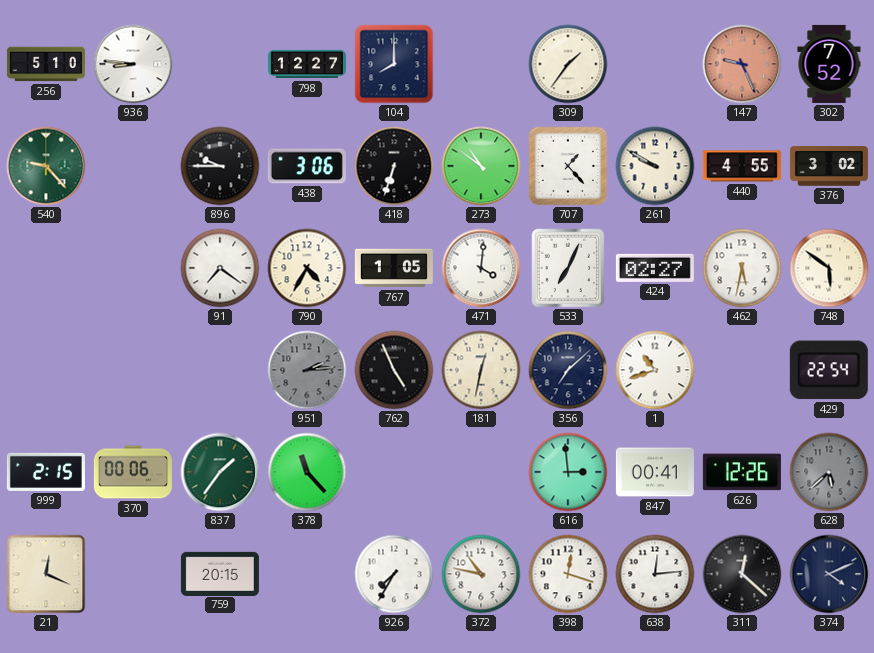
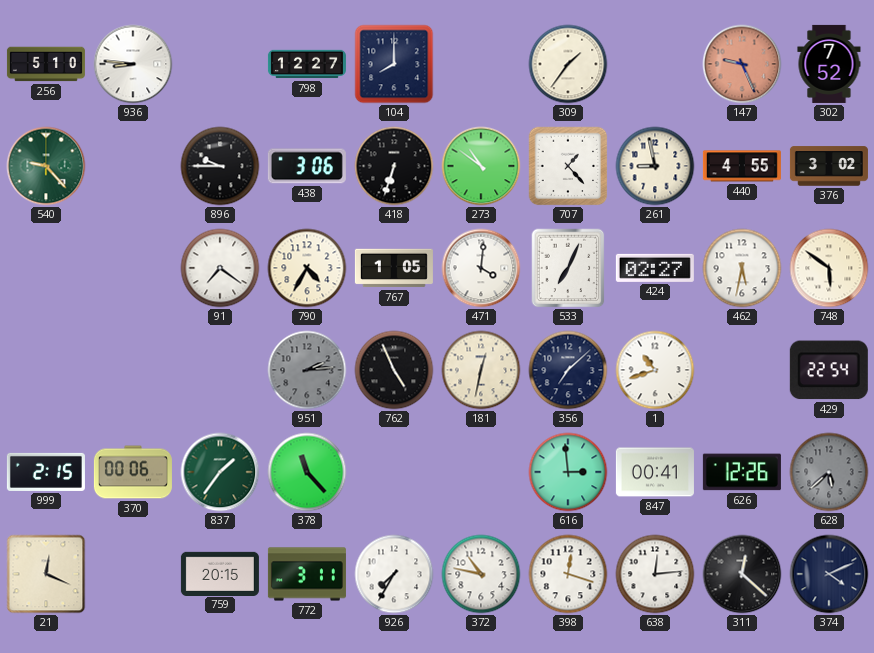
261: 9:50 -> 8:58 (655, 166)
772: none -> 3:11 (307, 574)
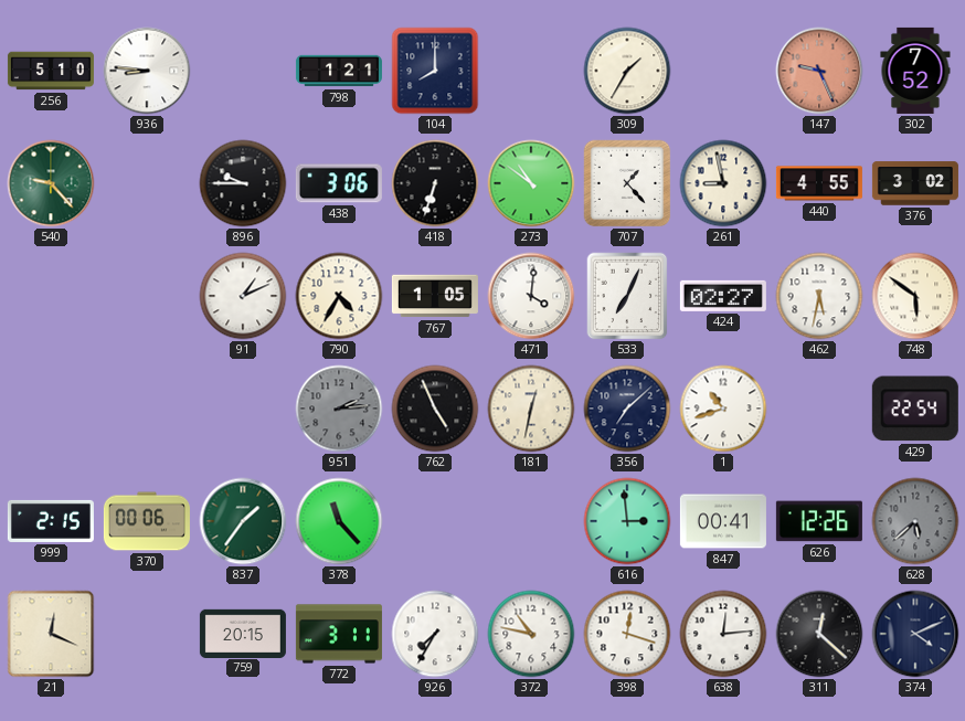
798: 12:27 -> 1:21 (339, 71)
309: 1:36 -> 1:35 (627, 71)
91: 7:21 -> 1:11 (243, 296)
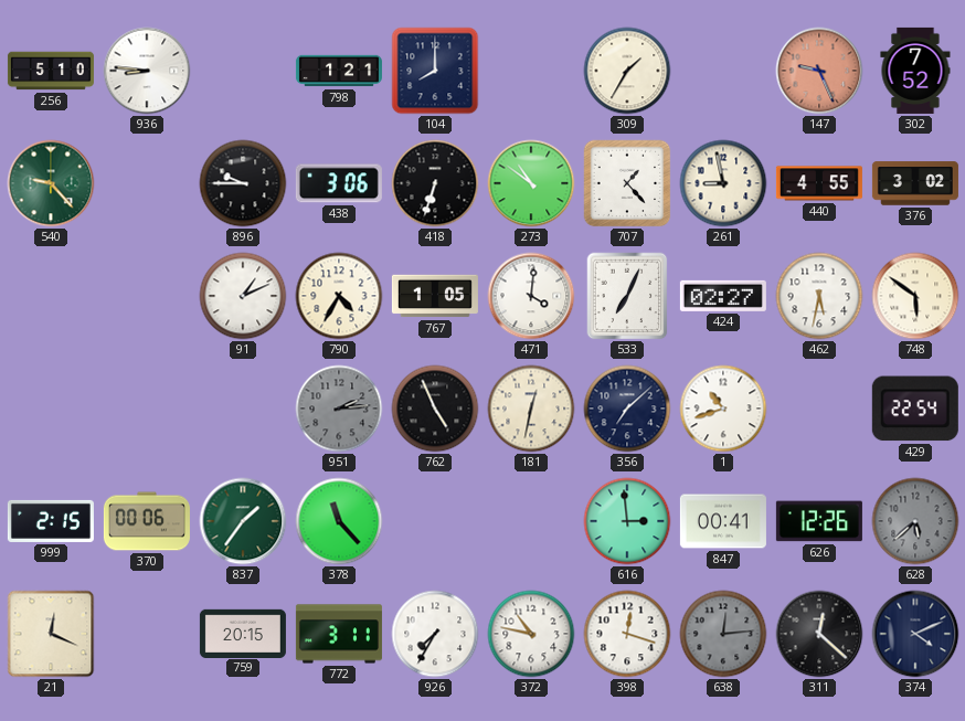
638 dial: white -> grey (723, 634)
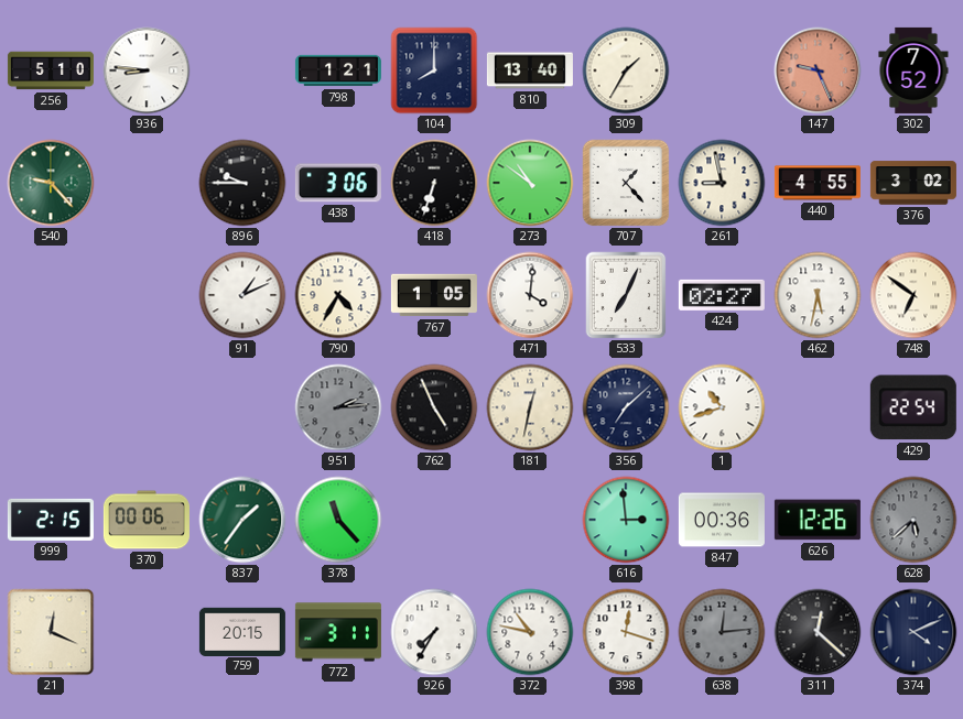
810: none -> 13:40 (530, 70)
748: 5:51 -> 6:51 (913, 295)
847: 00:41 -> 00:36 (722, 520)
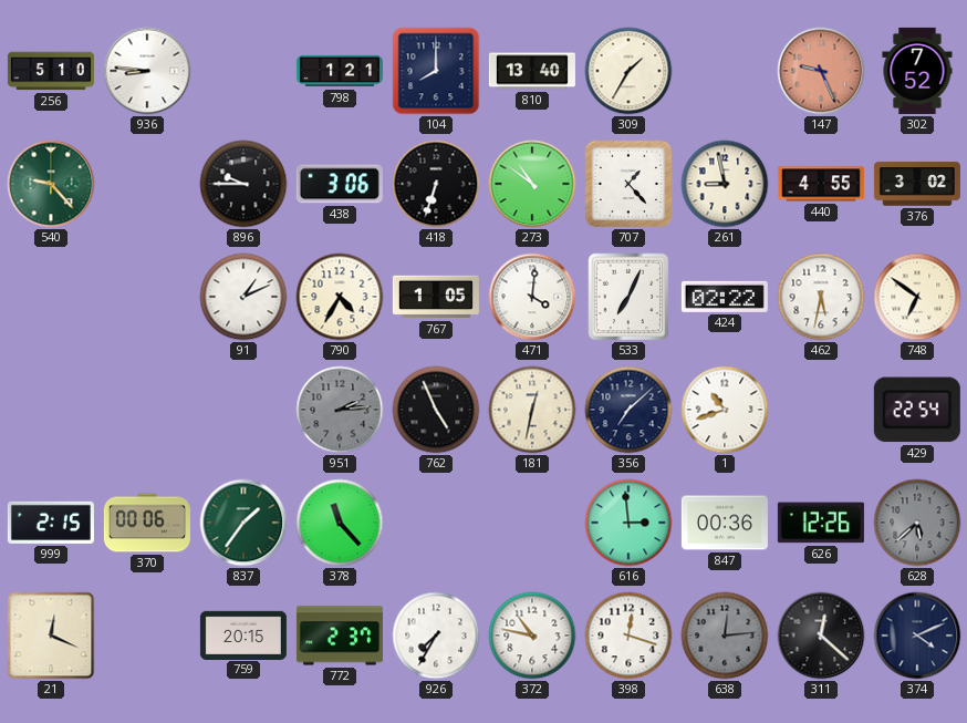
424: 02:27 -> 02:22 (725, 297)
772: 3:11 -> 2:37 (340, 636)
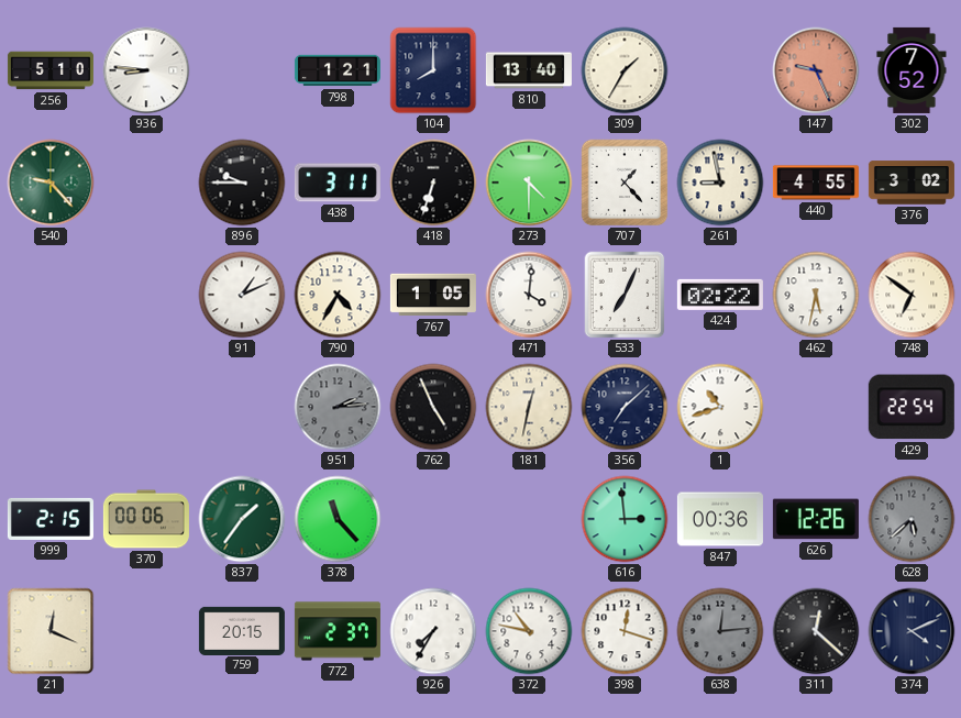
438: 3:06 -> 3:11 (338, 183)
273: 10:51 -> 4:30 (529, 183)
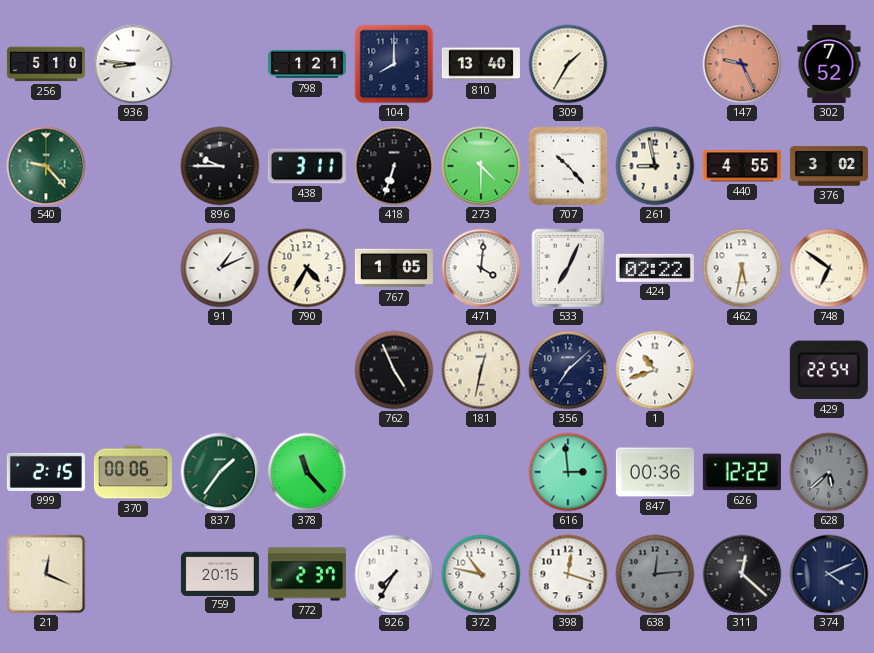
707: 1:23 -> 10:23 (568, 166)
951: 2:14 -> none (338, 407)
626: 12:26 -> 12:22 (742, 472)
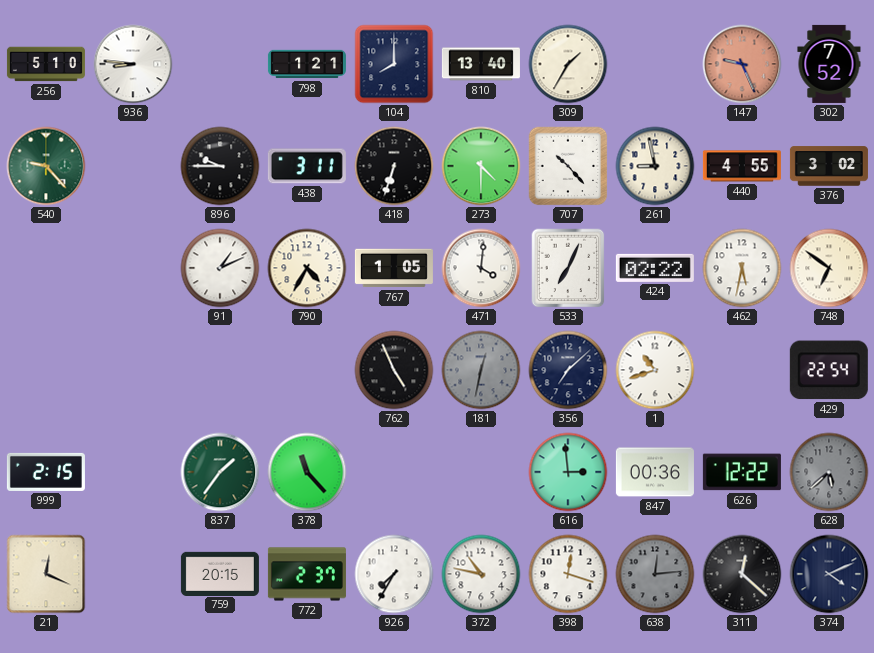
181 dial: cream -> grey (481, 370)
370: 00:06 -> none (133, 472)
